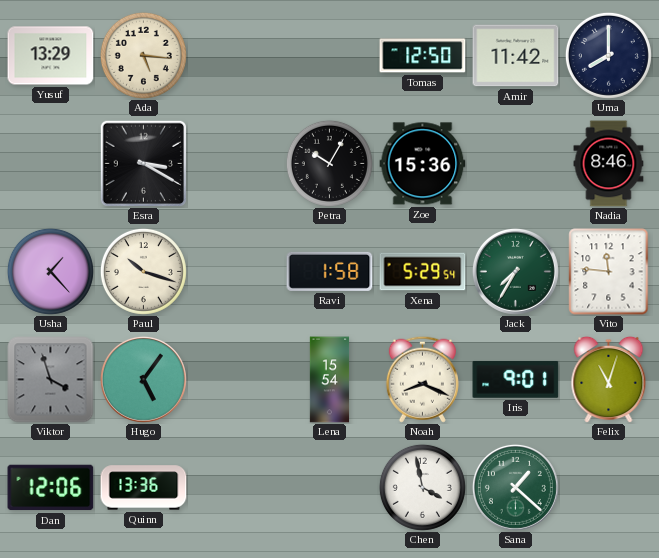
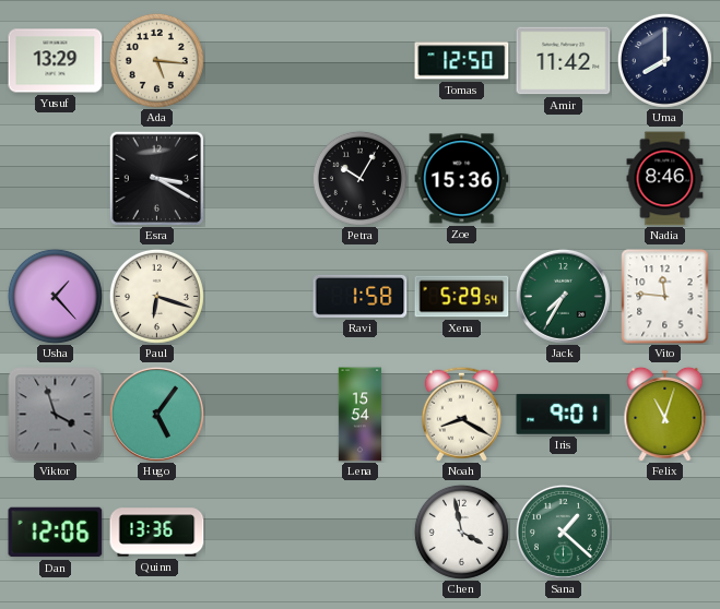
Paul: 10:18 -> 6:18 (156, 296)
Noah: 8:19 -> 8:20 (461, 414)
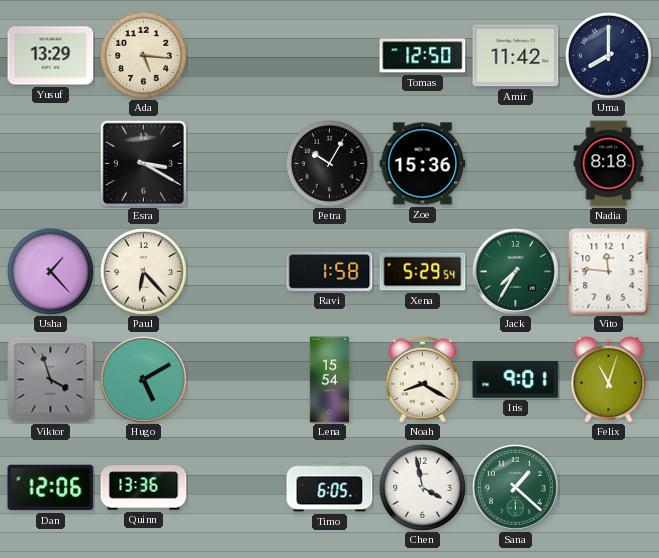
Nadia: 8:46 -> 8:18 (609, 164)
Paul: 6:18 -> 6:23 (143, 271)
Hugo: 5:06 -> 5:10 (143, 379)
Timo: none -> 6:05 (330, 488)
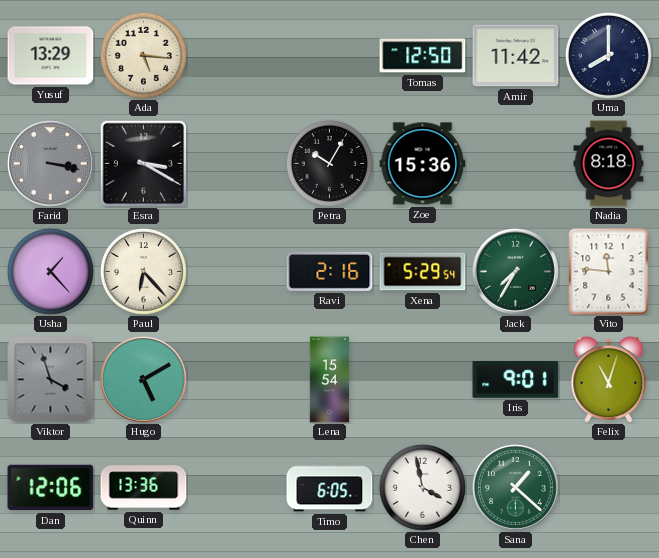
Farid: none -> 3:17 (50, 163)
Ravi: 1:58 -> 2:16 (330, 271)
Noah: 8:20 -> none (422, 379)
